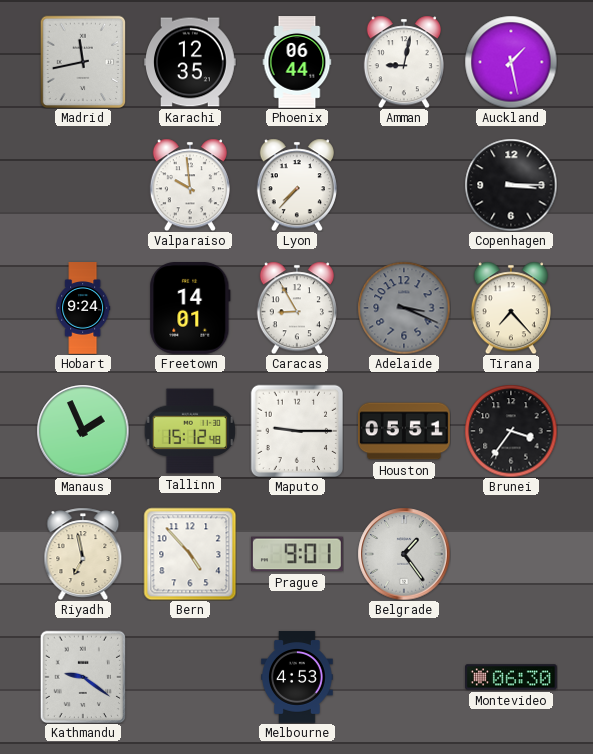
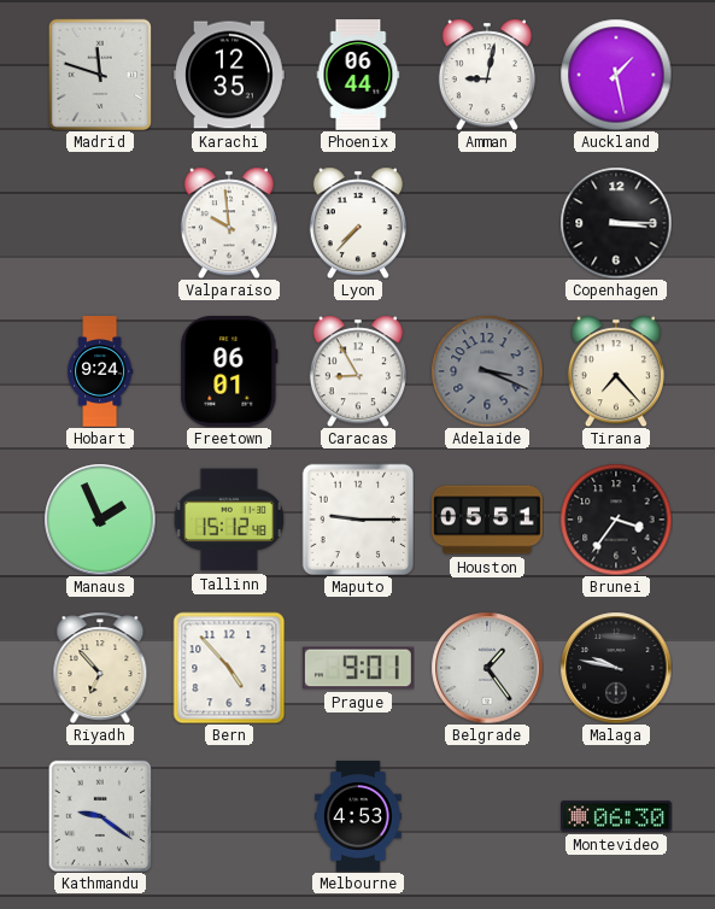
Madrid: 11:43 -> 11:48 (99, 74)
Freetown: 14:01 -> 06:01 (229, 373)
Riyadh: 6:58 -> 6:53 (100, 668)
Malaga: none -> 9:47 (616, 668)
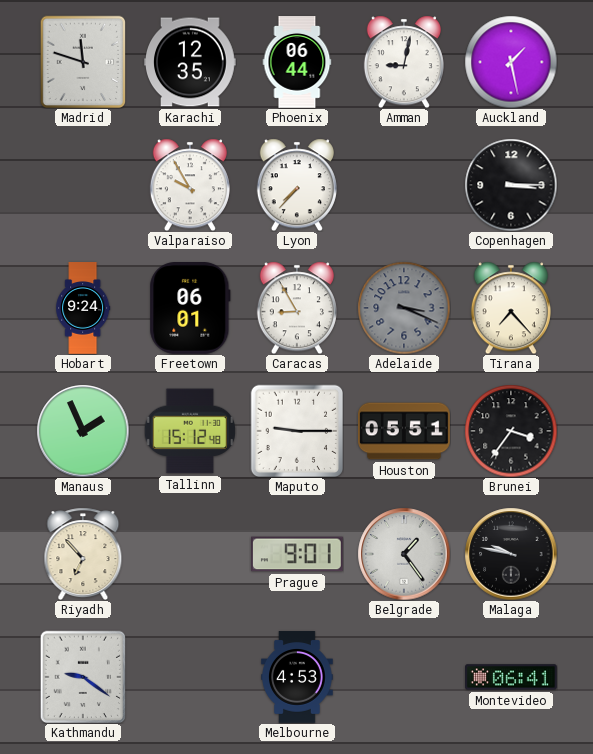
Valparaiso: 9:59 -> 9:55 (190, 185)
Bern: 4:53 -> none (229, 668)
Montevideo: 06:30 -> 06:41 (512, 677)
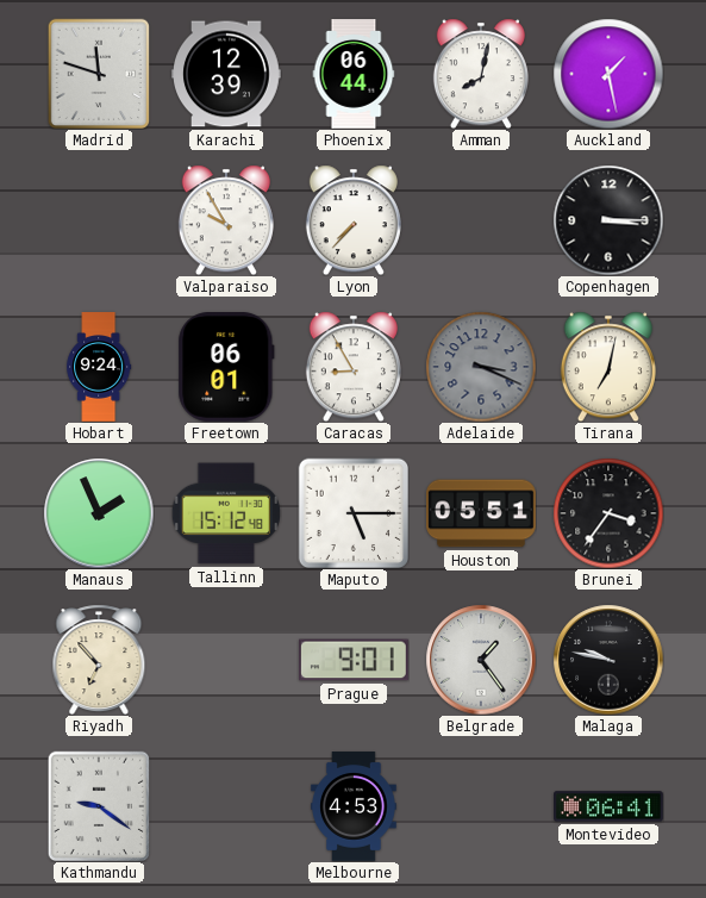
Karachi: 12:35 -> 12:39 (227, 74)
Amman: 9:02 -> 8:02 (481, 74)
Tirana: 7:23 -> 7:02 (608, 367)
Maputo: 9:15 -> 5:15 (354, 513)
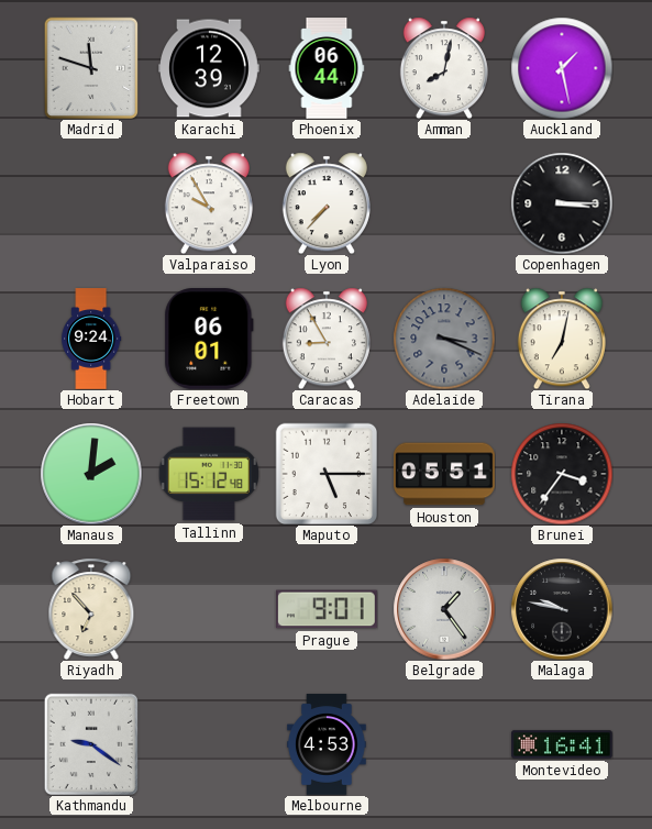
Manaus: 1:56 -> 2:01 (91, 474)
Montevideo: 06:41 -> 16:41 (563, 744)
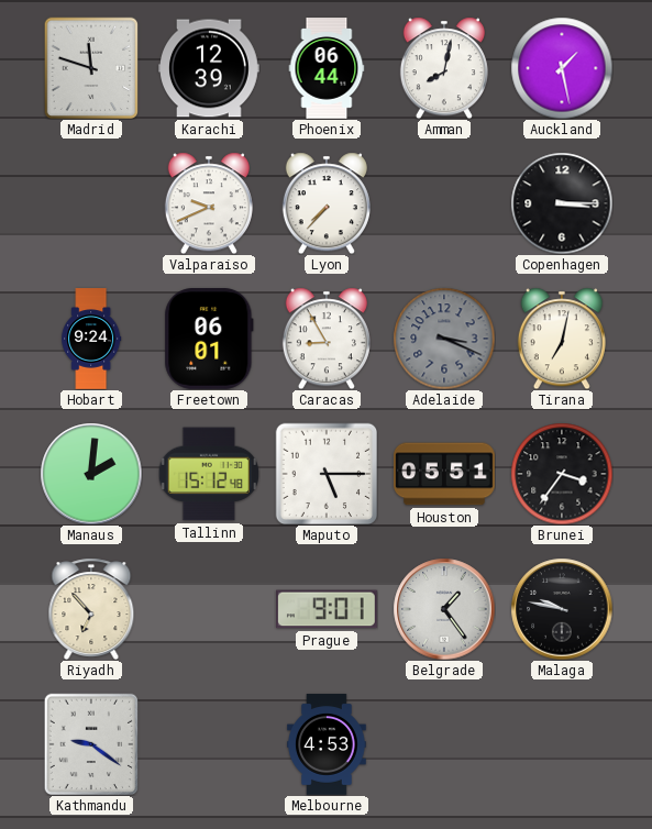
Valparaiso: 9:55 -> 9:41 (209, 203)
Montevideo: 16:41 -> none (563, 744)
